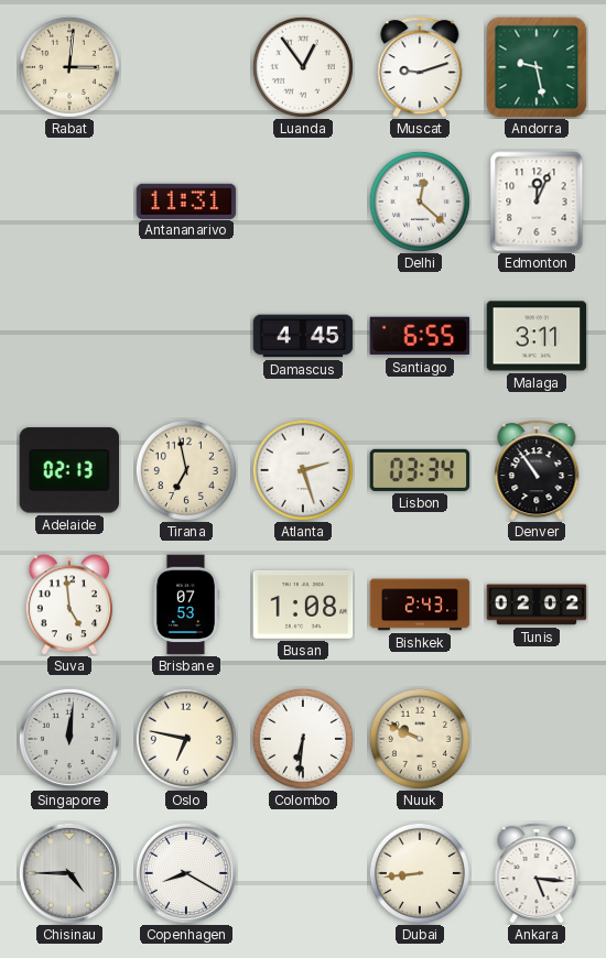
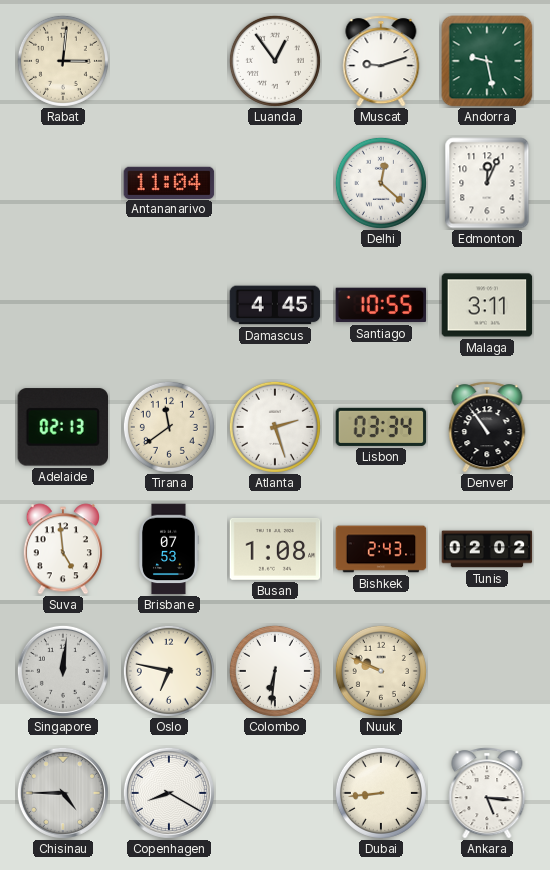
Antananarivo: 11:31 -> 11:04 (169, 182)
Santiago: 6:55 -> 10:55 (381, 305)
Tirana: 6:58 -> 11:39 (169, 427)
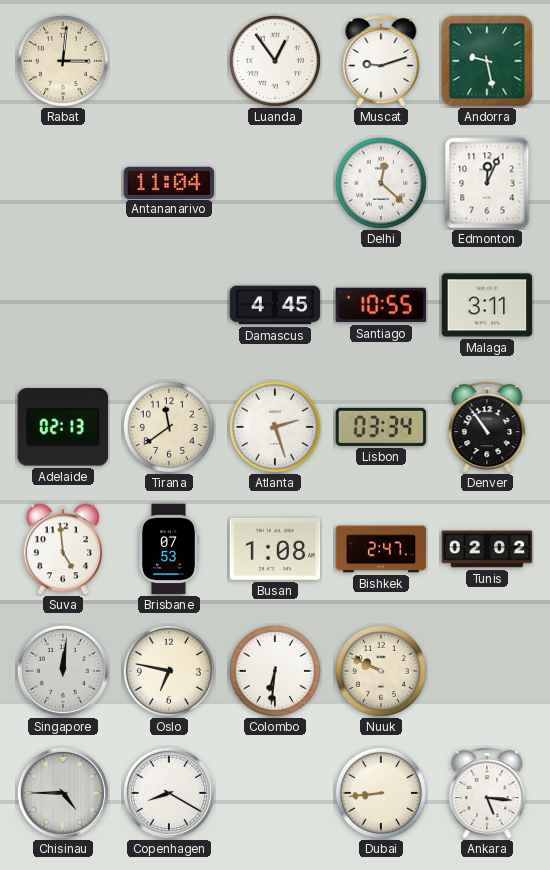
Bishkek: 2:43 -> 2:47 (381, 549)
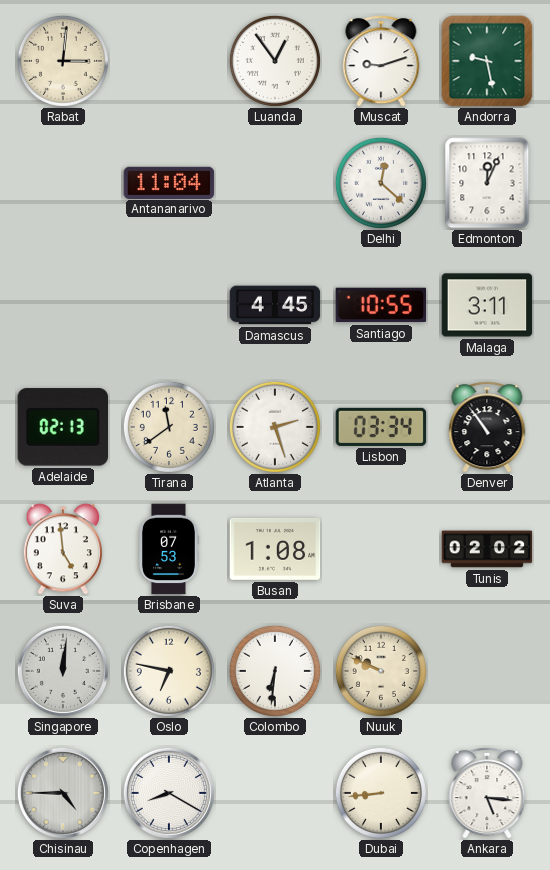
Bishkek: 2:47 -> none (381, 549)
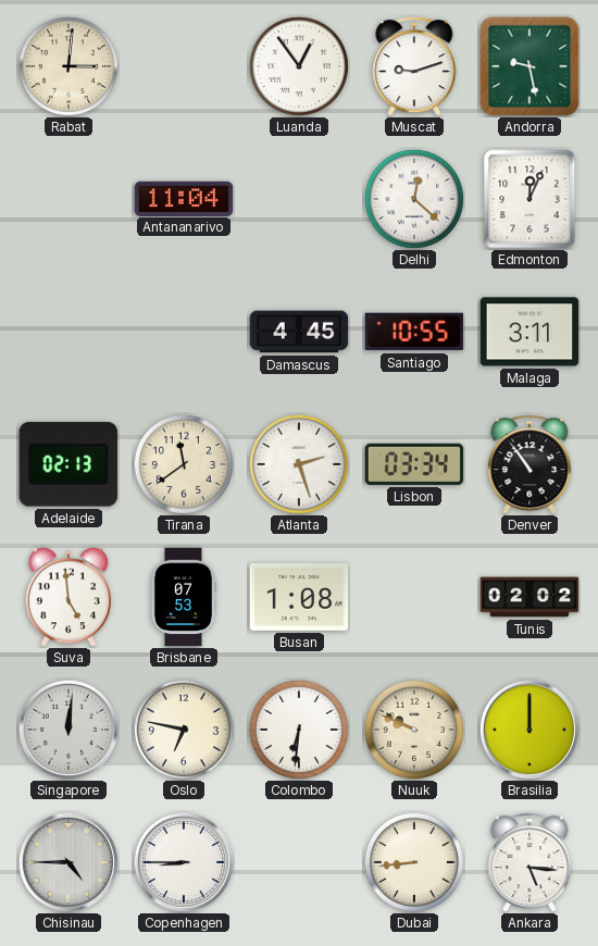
Brasilia: none -> 12:00 (530, 730)
Copenhagen: 8:20 -> 8:45 (184, 862)
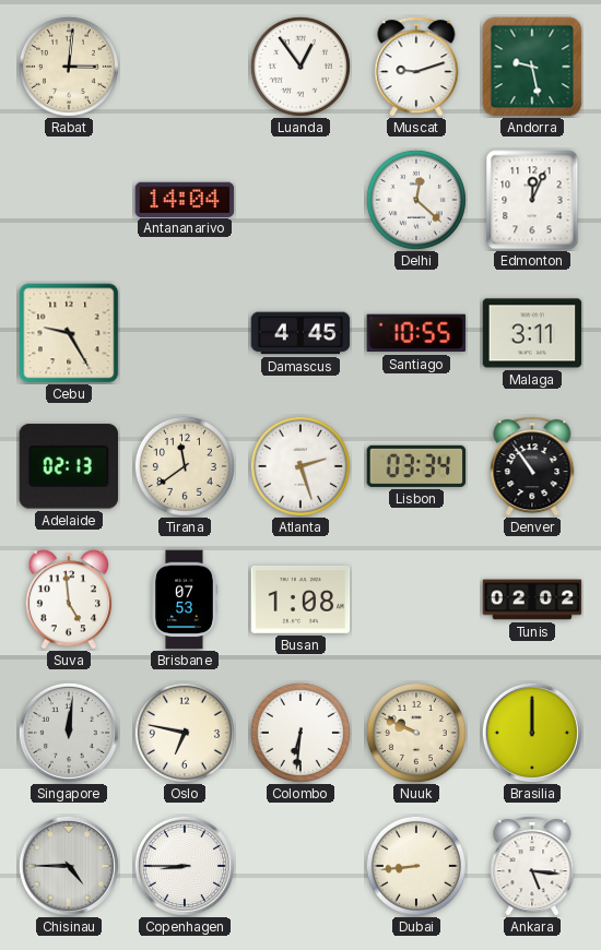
Antananarivo: 11:04 -> 14:04 (185, 199)
Cebu: none -> 9:25 (69, 333)
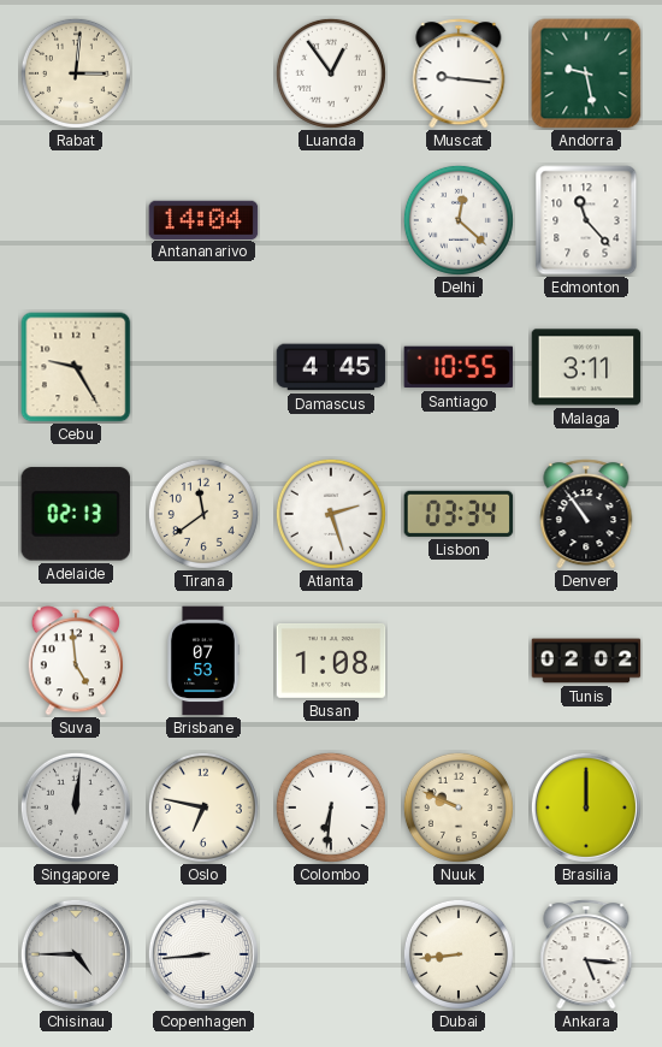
Muscat: 9:12 -> 9:16 (459, 73)
Edmonton: 12:04 -> 11:23 (586, 220)
Copenhagen: 8:45 -> 8:44 (203, 954)
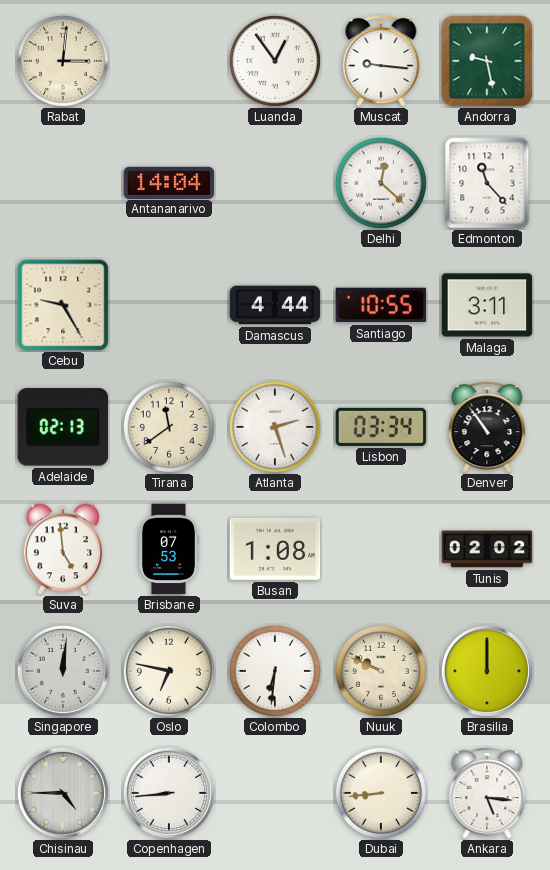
Damascus: 4:45 -> 4:44 (275, 305)
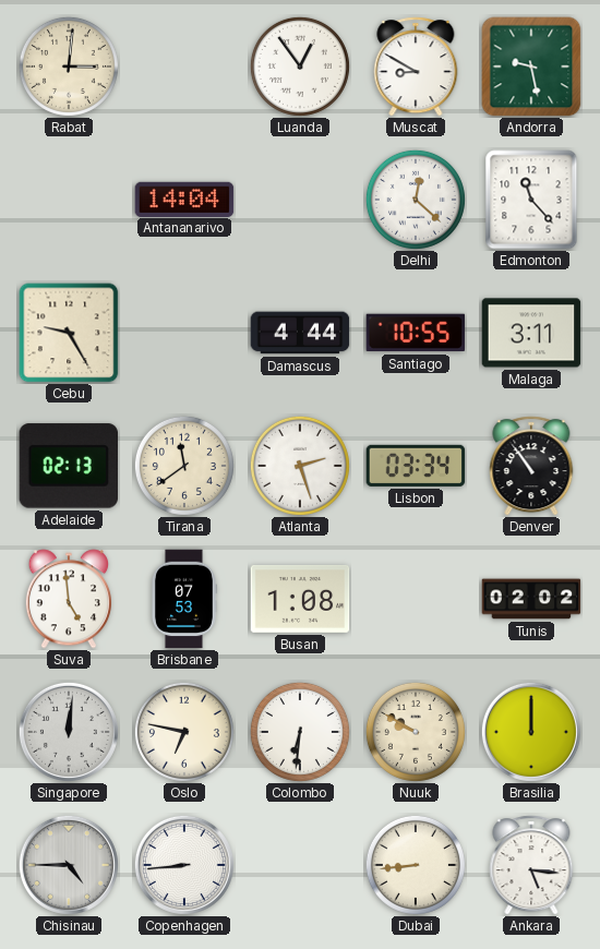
Muscat: 9:16 -> 8:50 (416, 67)
Nuuk: 9:49 -> 9:50 (416, 732)
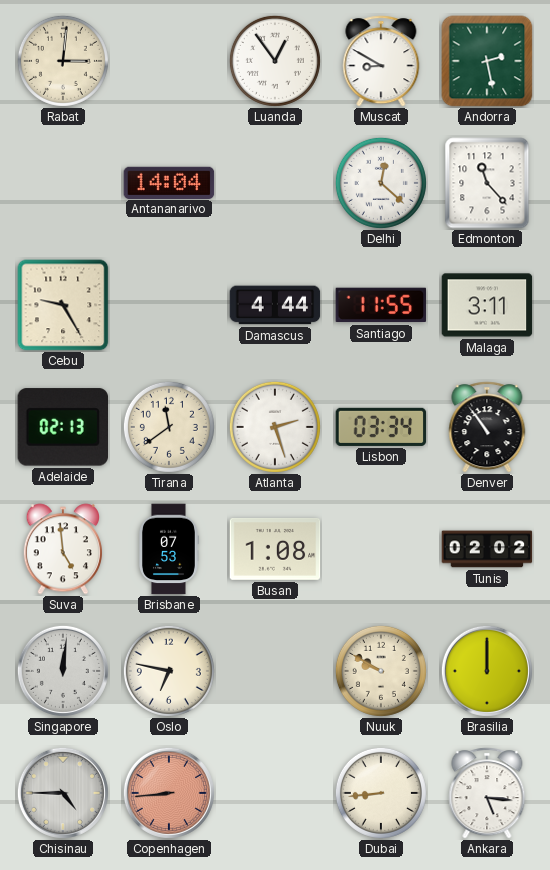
Andorra: 9:28 -> 2:28 (487, 61)
Santiago: 10:55 -> 11:55 (381, 305)
Colombo: 6:31 -> none (300, 732)
Copenhagen dial: white -> salmon (169, 793)
